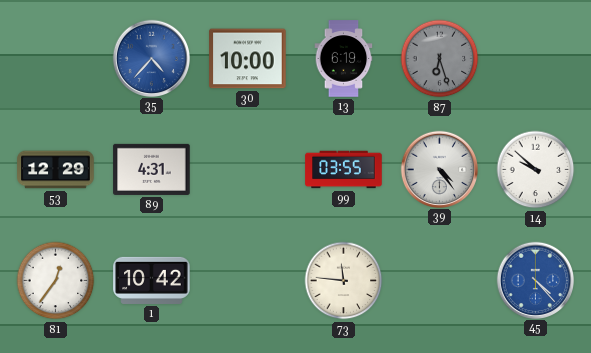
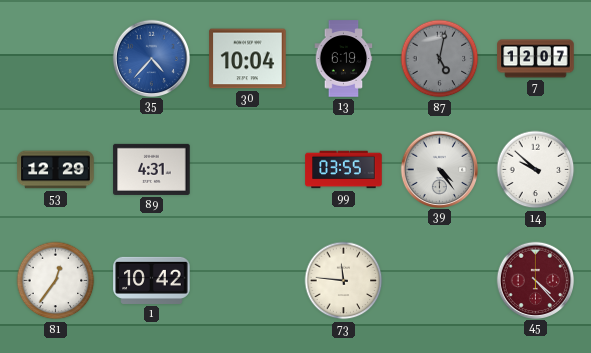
30: 10:00 -> 10:04 (248, 59)
87: 6:27 -> 5:02 (440, 59)
7: none -> 12:07 (536, 59)
45 dial: blue -> burgundy (535, 280)
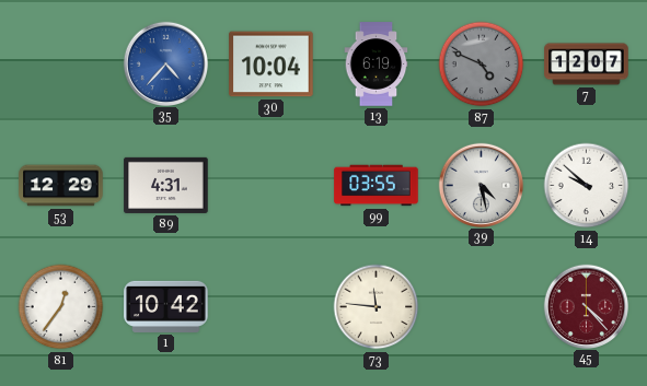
87: 5:02 -> 4:49 (482, 65)
39: 4:24 -> 4:28 (481, 185)
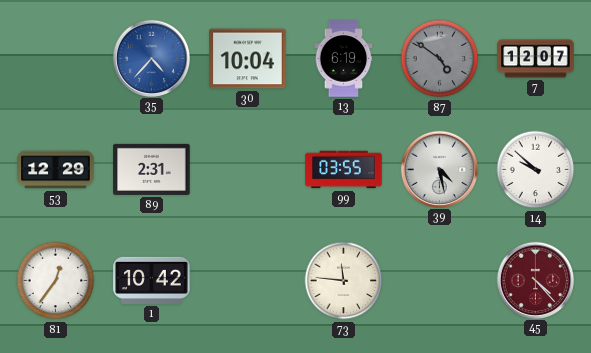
87: 4:49 -> 4:51 (440, 59)
89: 4:31 -> 2:31 (152, 169)
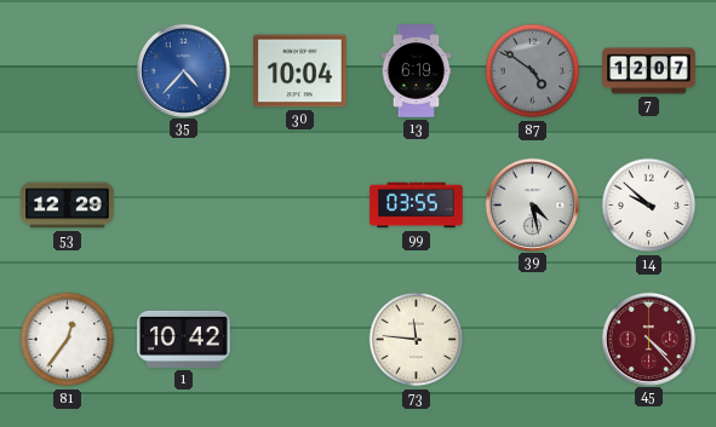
89: 2:31 -> none (152, 169)
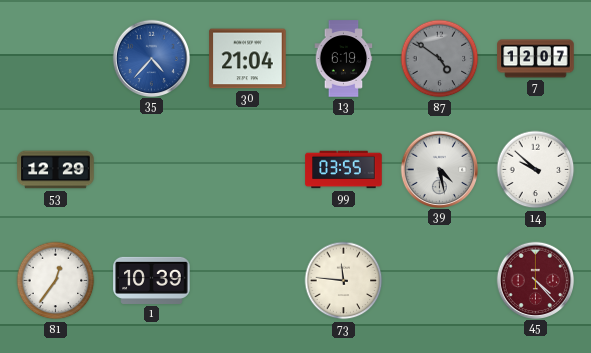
30: 10:04 -> 21:04 (248, 59)
1: 10:42 -> 10:39 (152, 280)
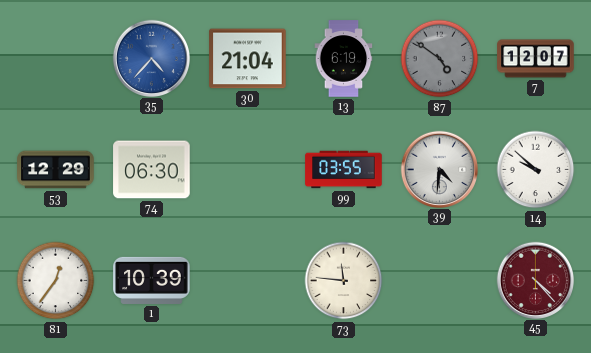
74: none -> 06:30 (152, 170)
39: 4:28 -> 4:31 (439, 169)
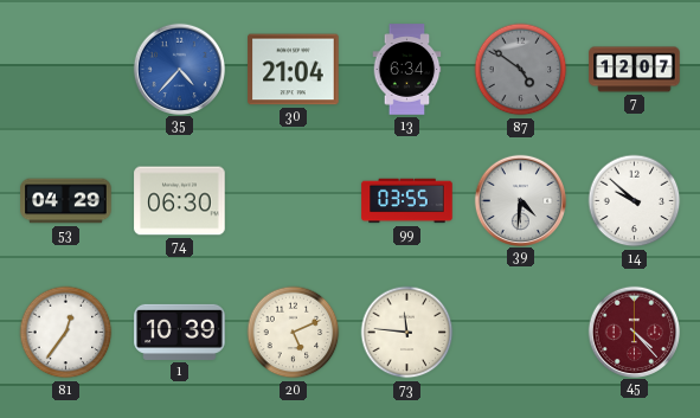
13: 6:19 -> 6:34 (407, 70)
53: 12:29 -> 04:29 (66, 201)
20: none -> 5:11 (294, 333)
